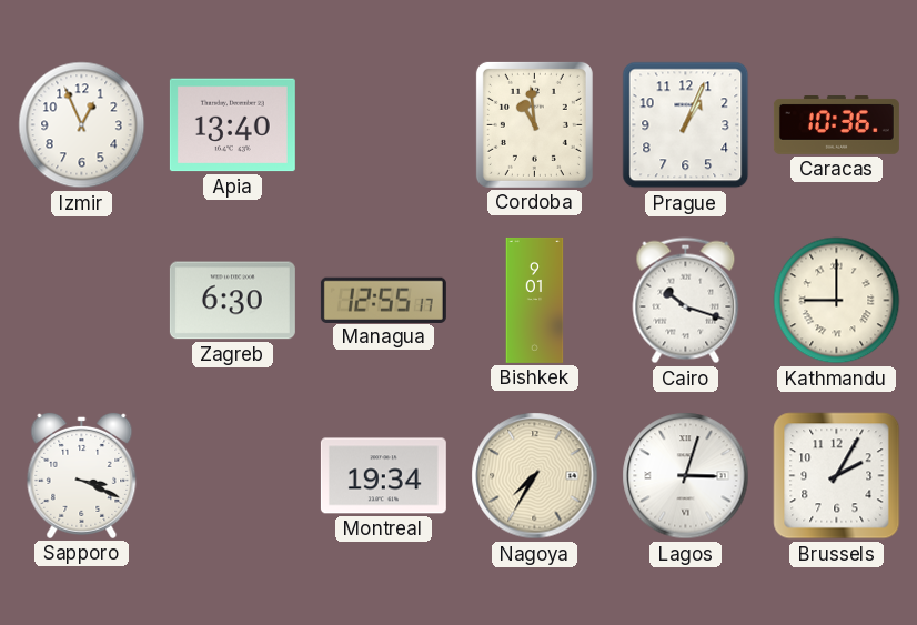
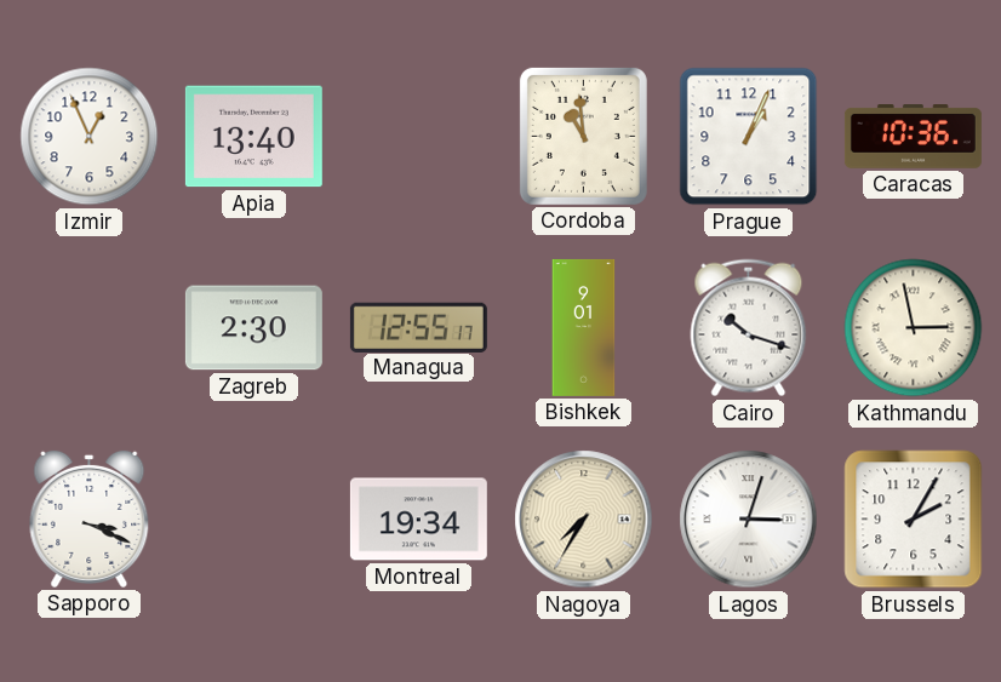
Zagreb: 6:30 -> 2:30 (253, 328)
Kathmandu: 9:00 -> 2:58 (914, 328)
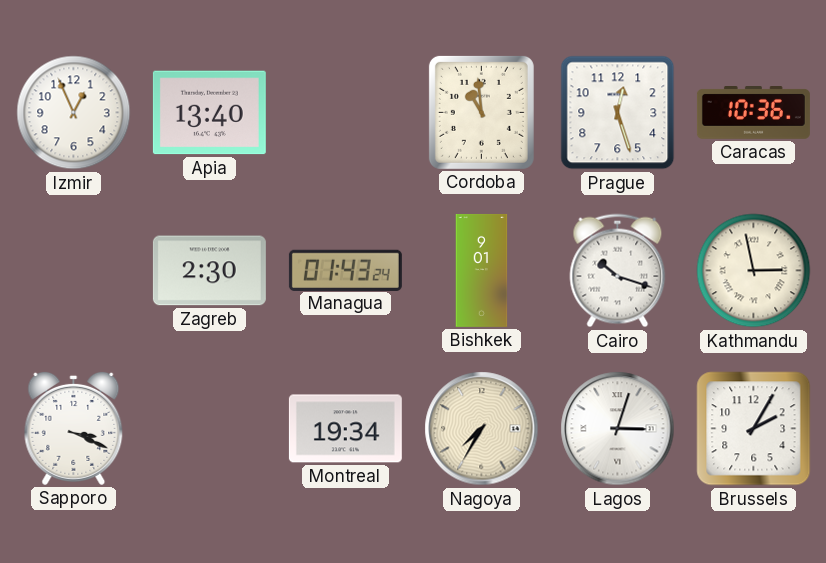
Prague: 1:04 -> 12:27 (618, 113)
Managua: 12:55 -> 01:43 (345, 270)
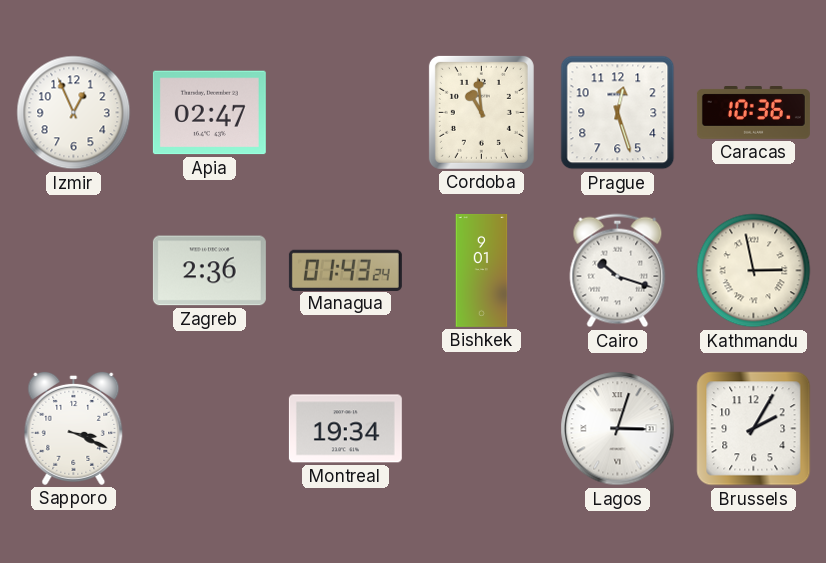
Apia: 13:40 -> 02:47 (209, 113)
Zagreb: 2:30 -> 2:36 (209, 271)
Nagoya: 7:35 -> none (482, 429)
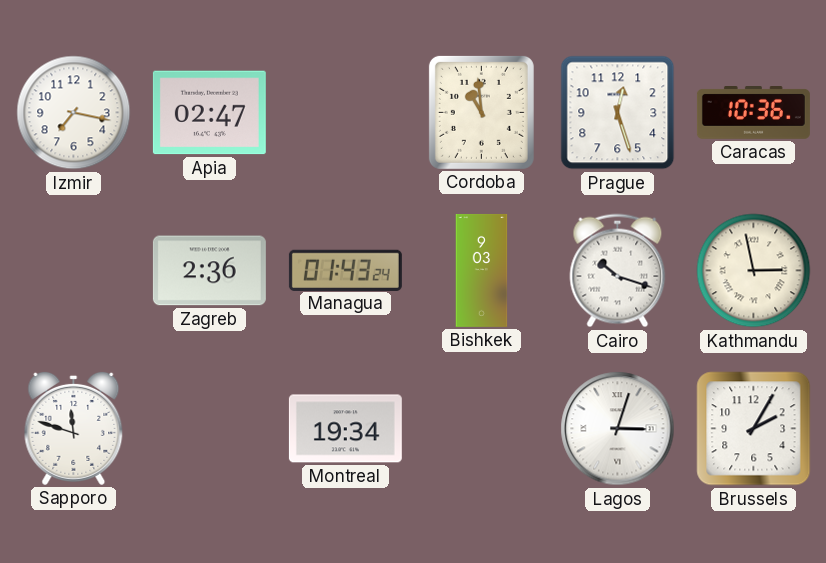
Izmir: 12:56 -> 7:17 (74, 113)
Bishkek: 9:01 -> 9:03 (482, 270)
Sapporo: 3:19 -> 11:48 (74, 428)
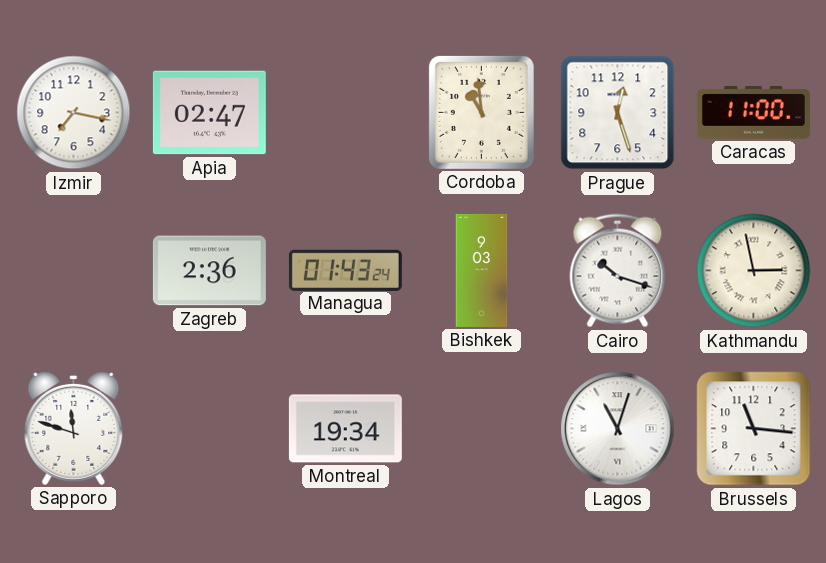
Caracas: 10:36 -> 11:00 (753, 113)
Lagos: 3:03 -> 11:03 (618, 429)
Brussels: 2:05 -> 11:16 (754, 429)
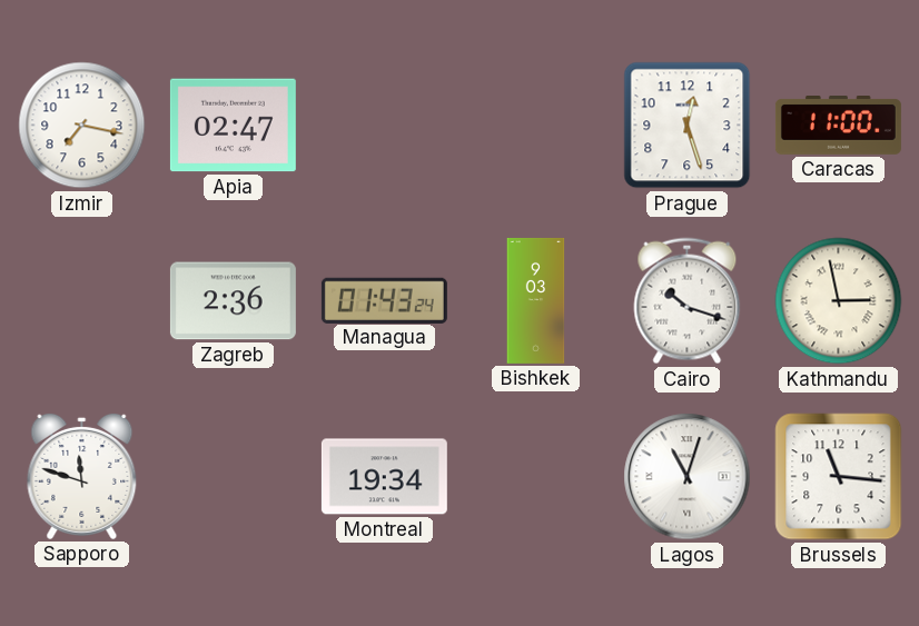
Cordoba: 10:59 -> none (481, 112)
